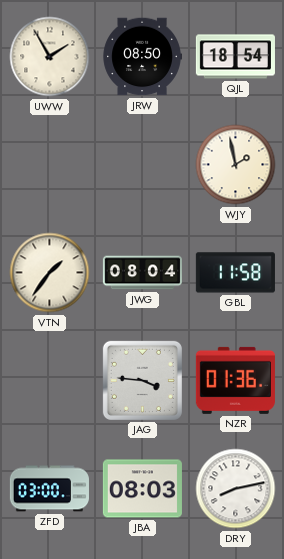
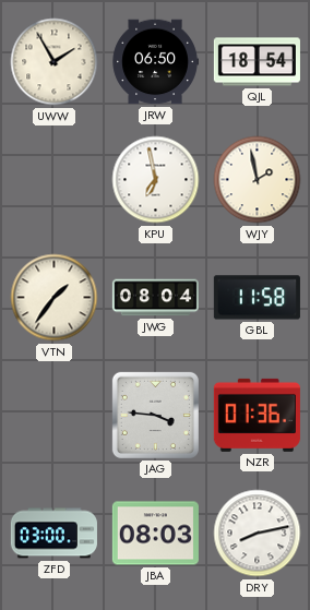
JRW: 08:50 -> 06:50 (155, 62)
KPU: none -> 6:58 (156, 180)
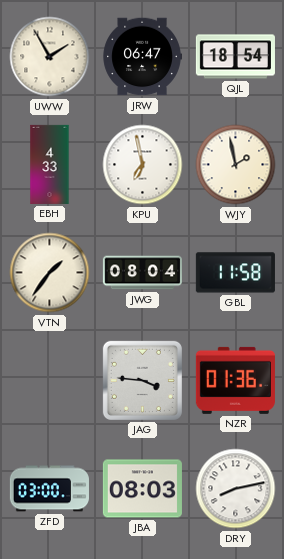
JRW: 06:50 -> 06:47 (142, 57)
EBH: none -> 4:33 (50, 164)
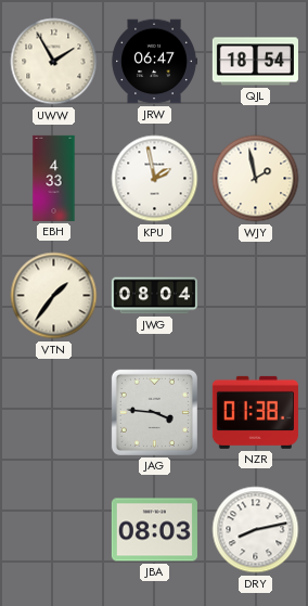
KPU: 6:58 -> 1:58 (155, 179)
GBL: 11:58 -> none (235, 273)
NZR: 01:36 -> 01:38 (255, 412)
ZFD: 03:00 -> none (49, 489)
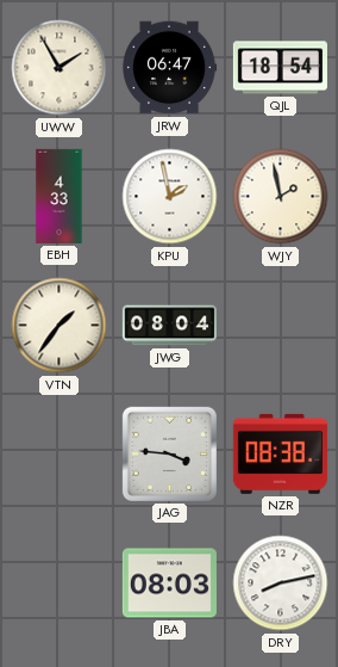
NZR: 01:38 -> 08:38 (280, 453)
